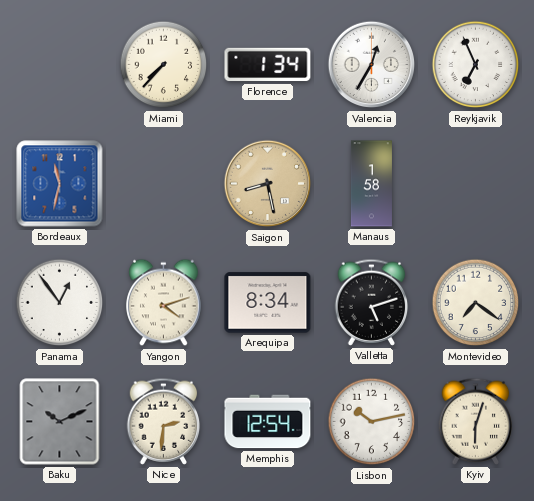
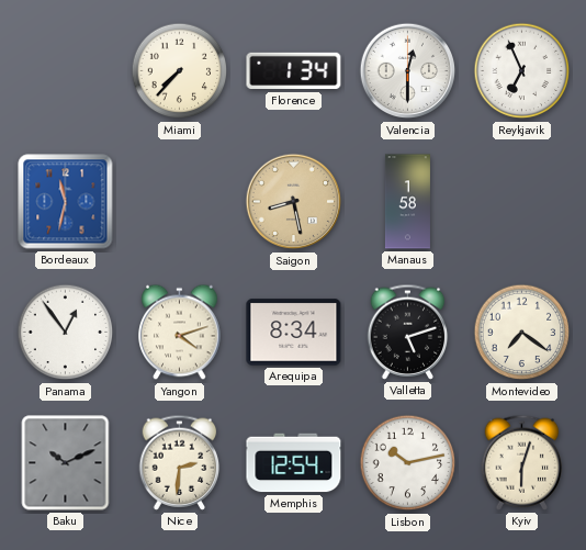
Valencia: 12:35 -> 12:30 (408, 71)
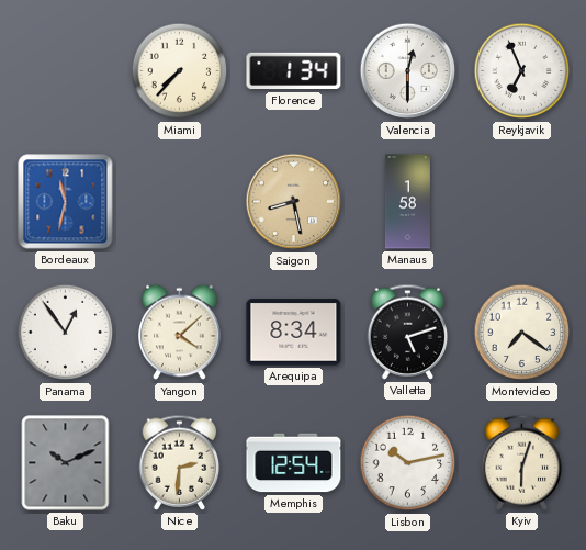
Yangon: 4:12 -> 4:08 (180, 333)
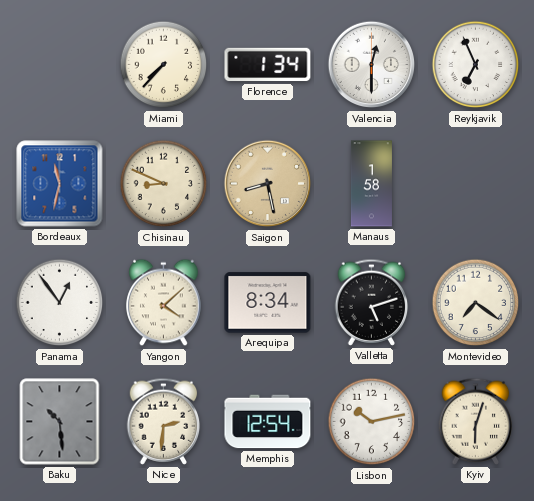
Chisinau: none -> 8:49 (164, 184)
Baku: 10:11 -> 10:29 (60, 422)
